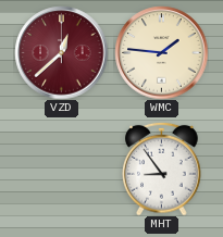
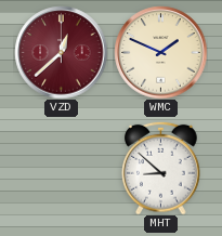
WMC: 1:46 -> 1:49 (160, 52)
MHT: 8:54 -> 8:52 (161, 168)
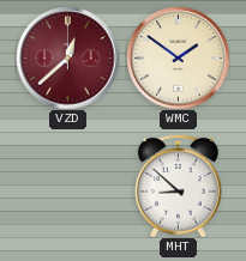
WMC: 1:49 -> 1:51 (178, 57)
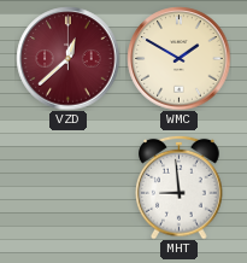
WMC: 1:51 -> 1:50 (178, 58)
MHT: 8:52 -> 8:59 (180, 187)
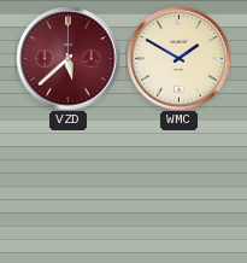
VZD: 12:38 -> 5:38 (67, 58)
MHT: 8:59 -> none (180, 187)
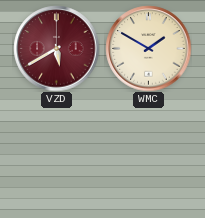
VZD: 5:38 -> 5:40 (56, 48)
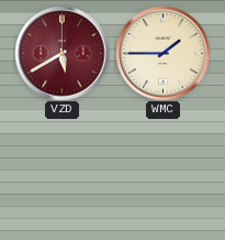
WMC: 1:50 -> 1:45 (162, 53)
